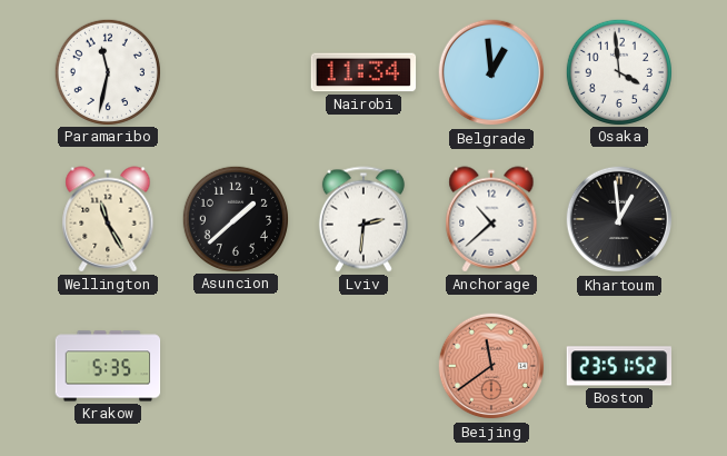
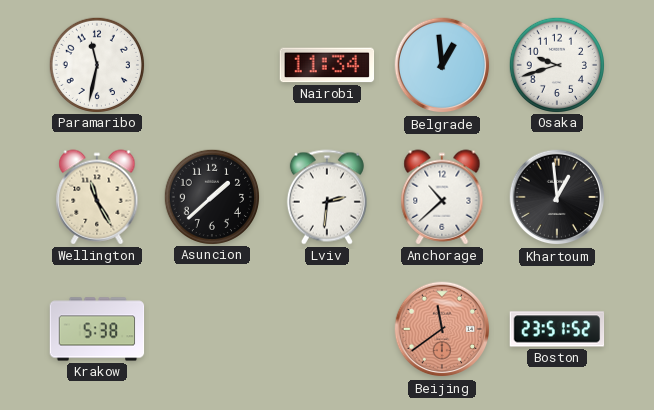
Osaka: 3:59 -> 9:42 (556, 64)
Krakow: 5:35 -> 5:38 (97, 329)
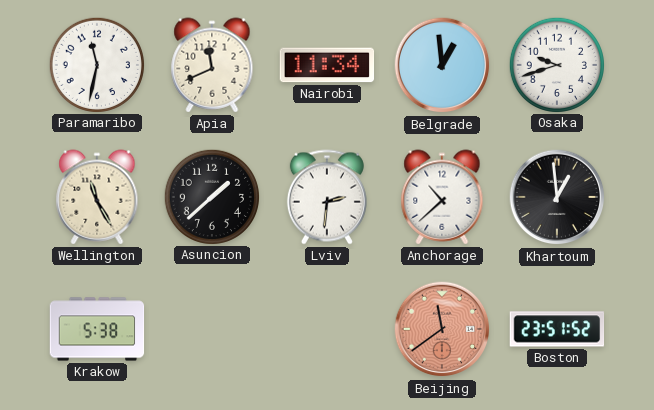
Apia: none -> 11:41 (212, 65)
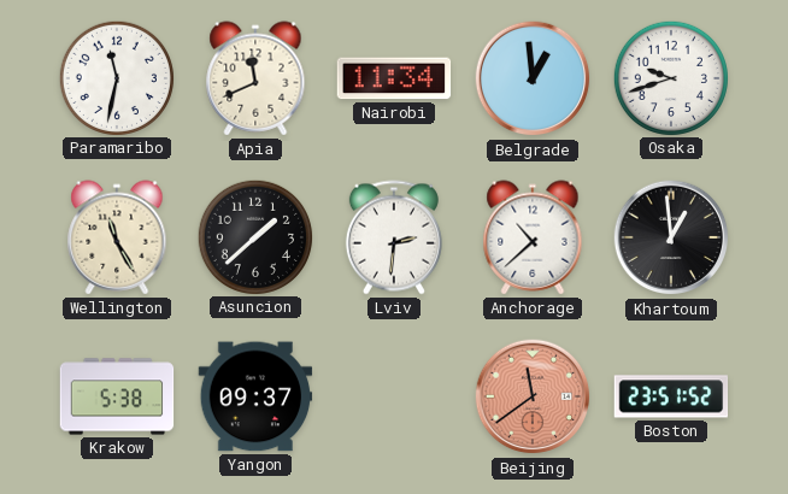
Yangon: none -> 09:37 (255, 396)
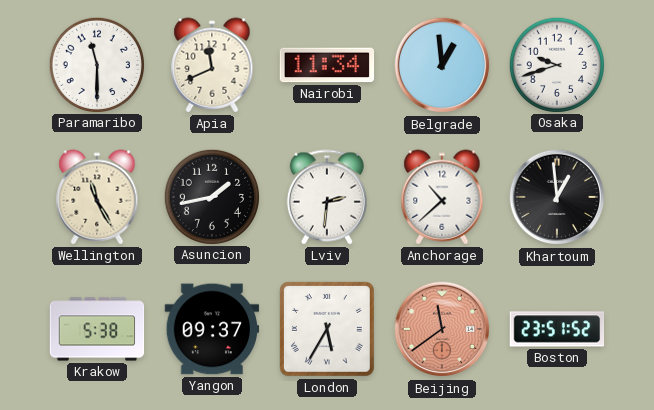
Paramaribo: 11:32 -> 11:30 (96, 64)
Asuncion: 1:38 -> 1:43 (211, 196)
London: none -> 5:35 (327, 329)
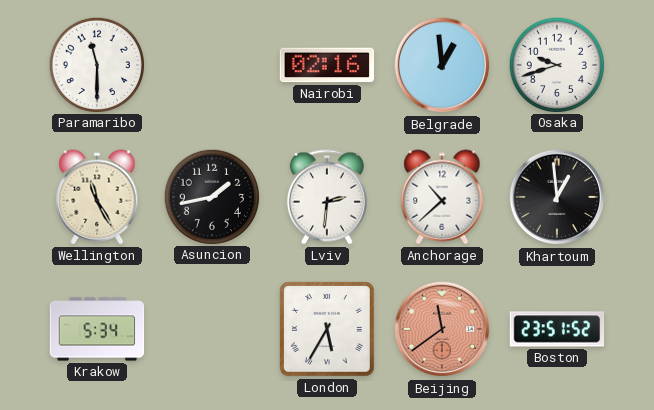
Apia: 11:41 -> none (212, 65)
Nairobi: 11:34 -> 02:16 (327, 65)
Krakow: 5:38 -> 5:34 (97, 329)
Yangon: 09:37 -> none (212, 329)
